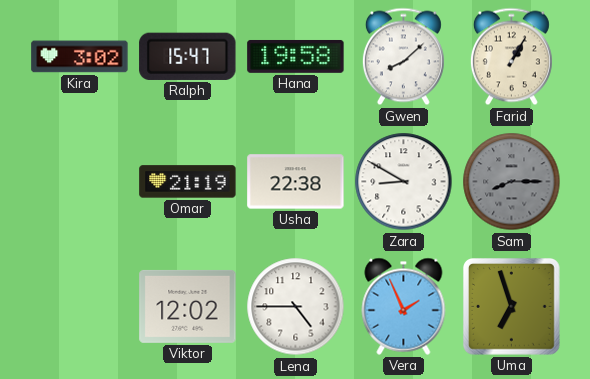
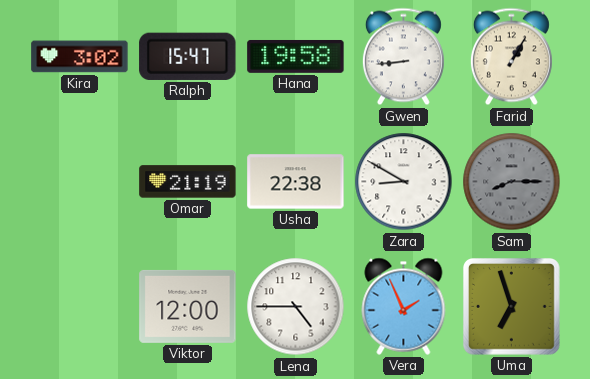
Gwen: 8:08 -> 8:44 (403, 57)
Viktor: 12:02 -> 12:00 (188, 306)
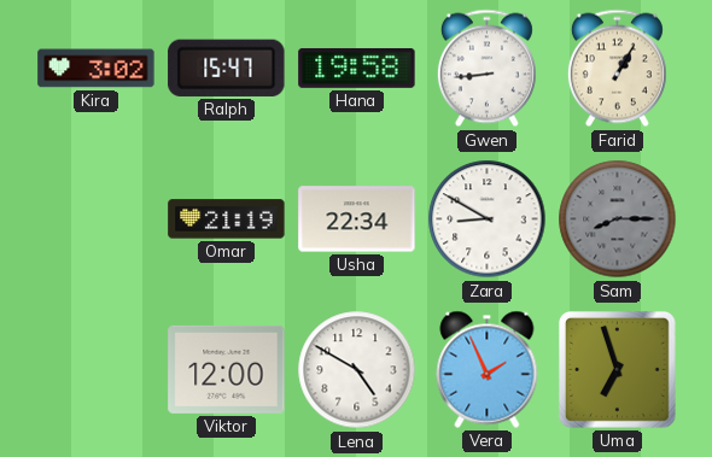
Usha: 22:38 -> 22:34 (357, 219)
Lena: 4:45 -> 4:50 (357, 370)
